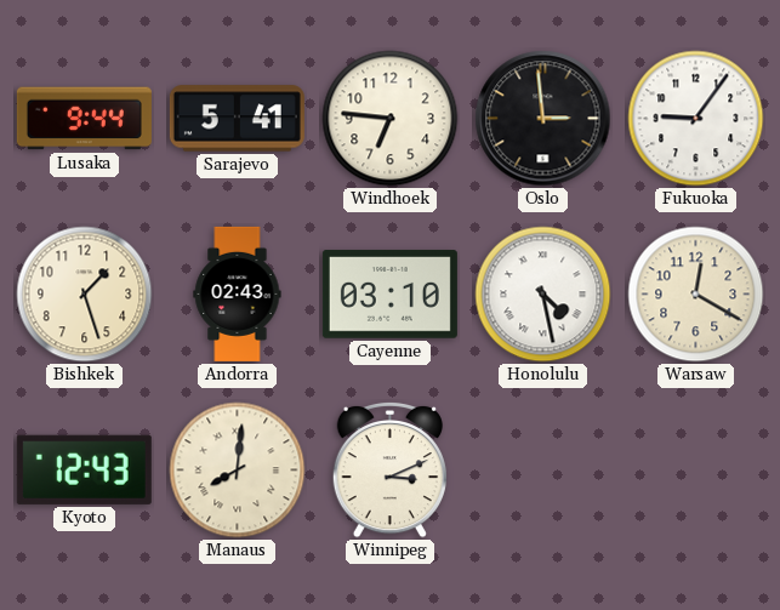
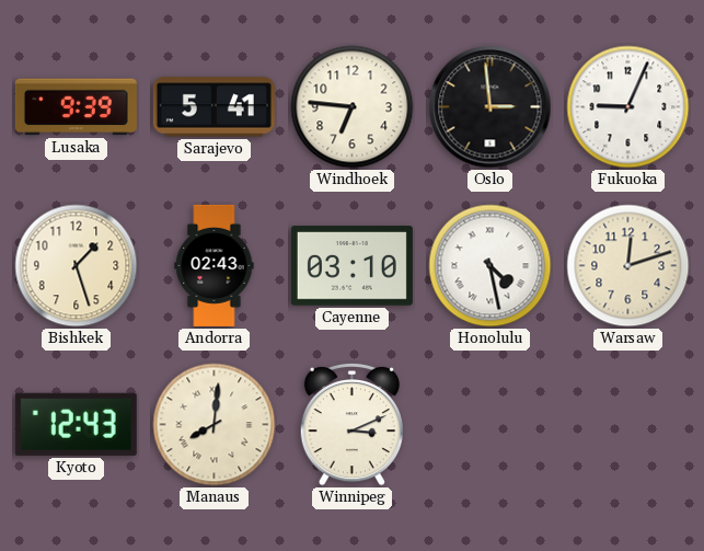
Lusaka: 9:44 -> 9:39 (76, 107)
Fukuoka: 9:06 -> 9:04 (628, 107)
Warsaw: 12:20 -> 12:12 (628, 266)
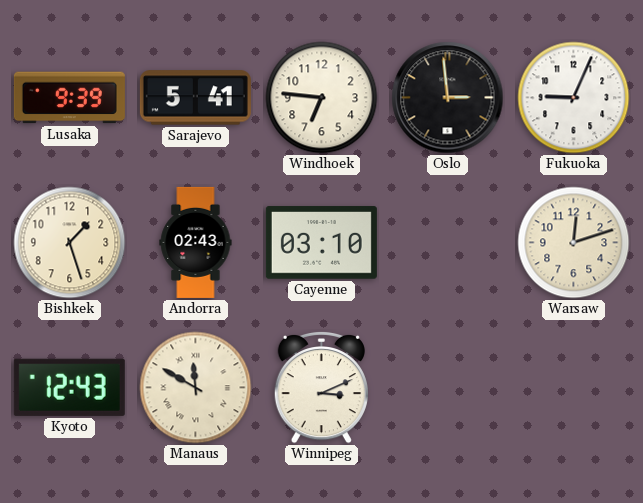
Honolulu: 4:28 -> none (491, 266)
Manaus: 8:01 -> 11:50 (196, 388)
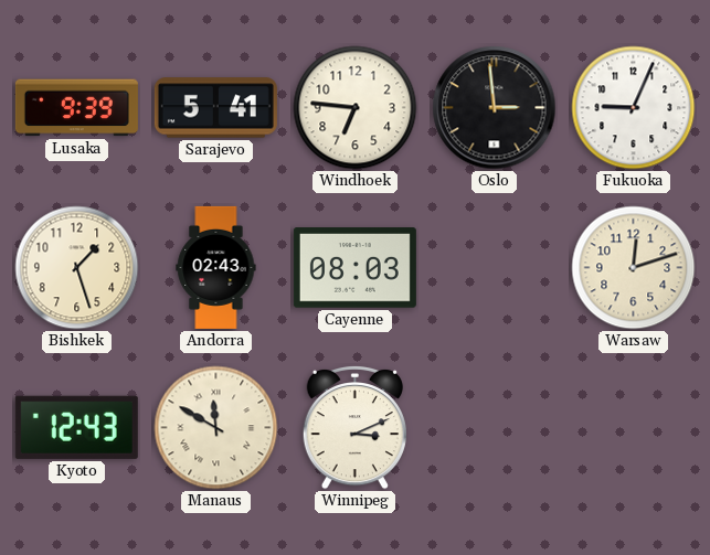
Cayenne: 03:10 -> 08:03 (354, 268)
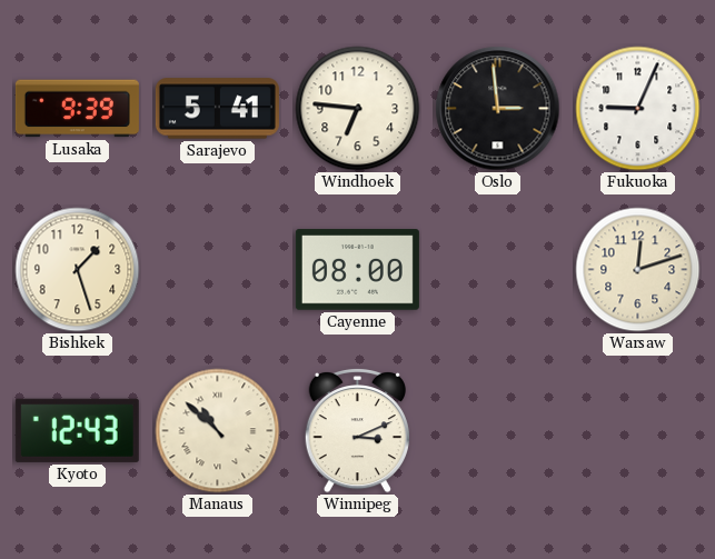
Andorra: 02:43 -> none (216, 267)
Cayenne: 08:03 -> 08:00 (357, 270)
Manaus: 11:50 -> 10:52 (218, 431)
